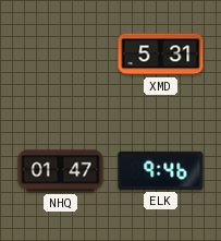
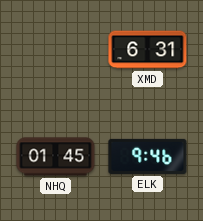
XMD: 5:31 -> 6:31 (148, 50)
NHQ: 01:47 -> 01:45 (56, 157)
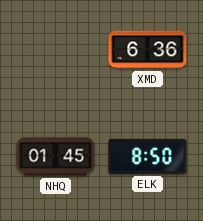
XMD: 6:31 -> 6:36 (148, 50)
ELK: 9:46 -> 8:50 (148, 156)
